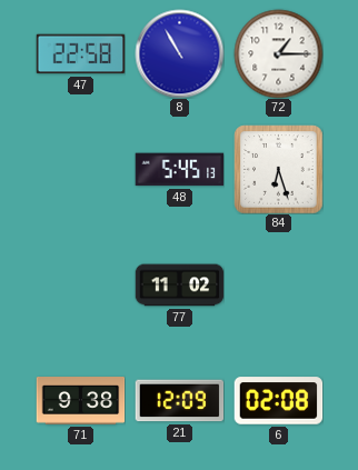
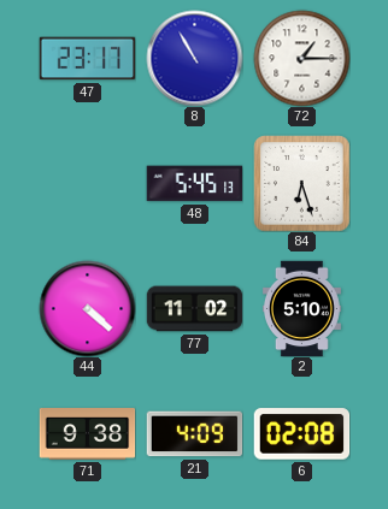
47: 22:58 -> 23:17 (87, 59)
44: none -> 4:22 (87, 308)
2: none -> 5:10 (301, 308)
21: 12:09 -> 4:09 (194, 434)
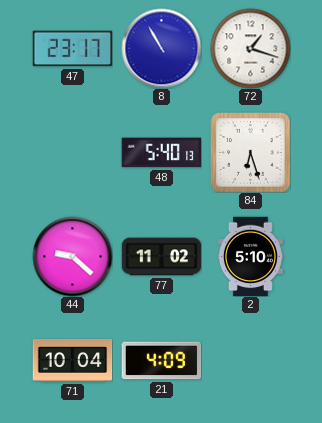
72: 1:15 -> 1:18 (250, 48)
48: 5:45 -> 5:40 (161, 153)
44: 4:22 -> 9:22 (72, 256)
71: 9:38 -> 10:04 (72, 361)
6: 02:08 -> none (301, 434)
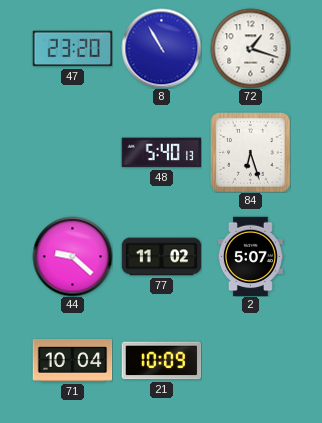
47: 23:17 -> 23:20 (72, 49)
2: 5:10 -> 5:07 (250, 256)
21: 4:09 -> 10:09 (161, 361)
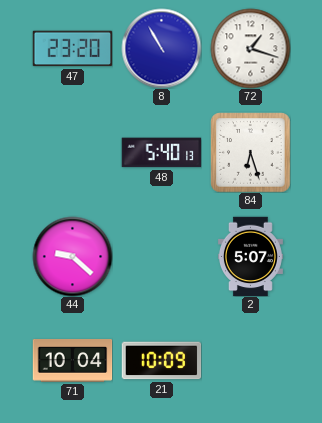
77: 11:02 -> none (161, 257)
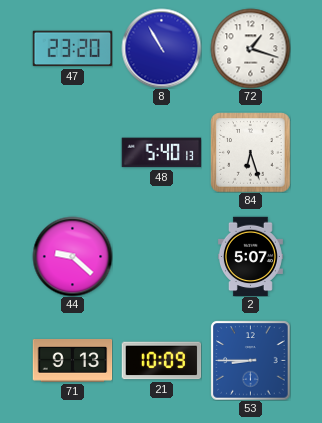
71: 10:04 -> 9:13 (72, 361)
53: none -> 8:45 (250, 360)
